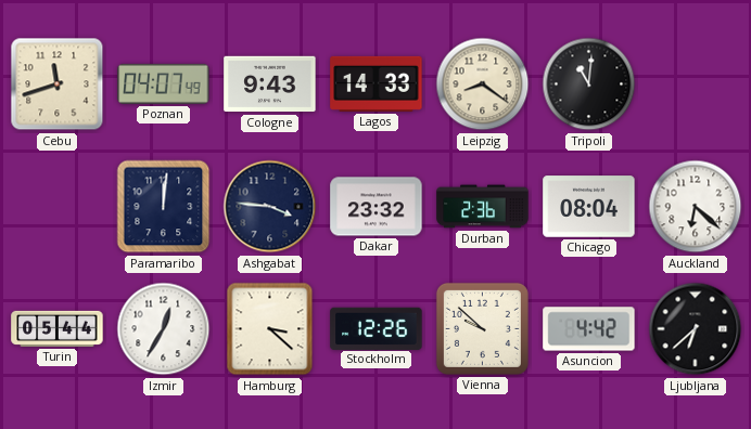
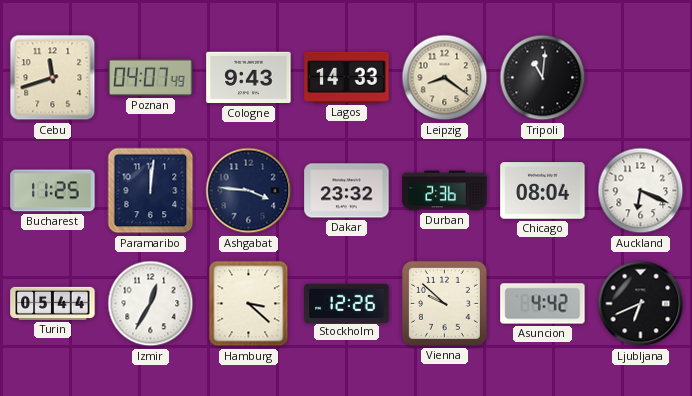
Bucharest: none -> 11:25 (53, 191)
Auckland: 6:22 -> 6:19 (641, 191)
Ljubljana: 6:38 -> 6:41 (641, 304)
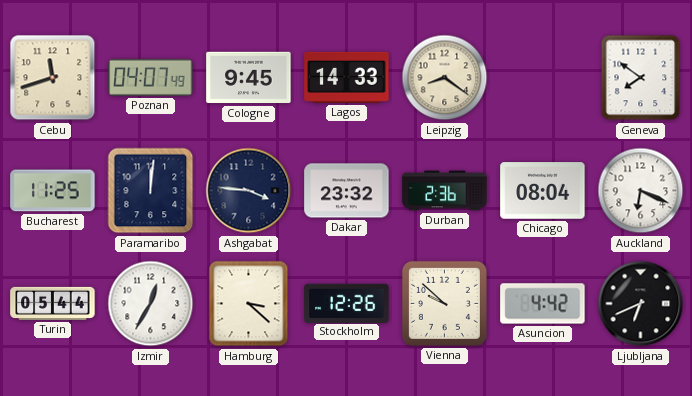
Cologne: 9:43 -> 9:45 (249, 78)
Tripoli: 11:01 -> none (543, 78)
Geneva: none -> 7:51 (641, 78)
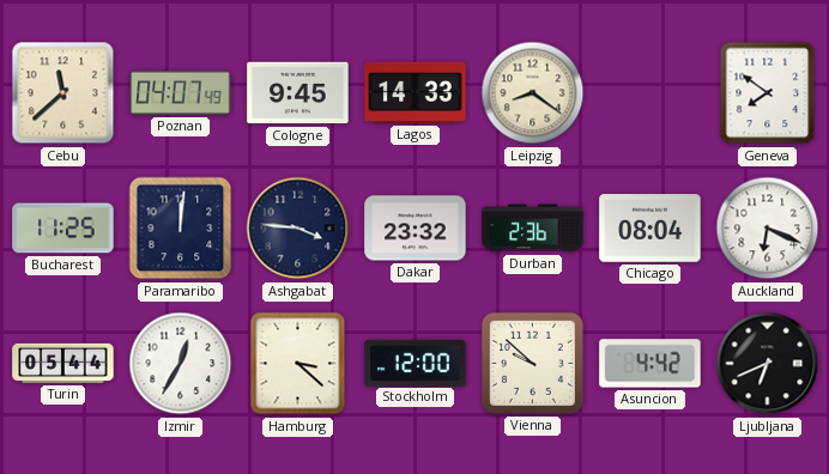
Cebu: 11:42 -> 11:38 (63, 93)
Stockholm: 12:26 -> 12:00 (416, 363)
